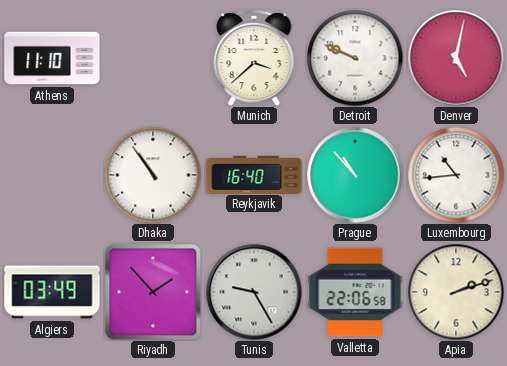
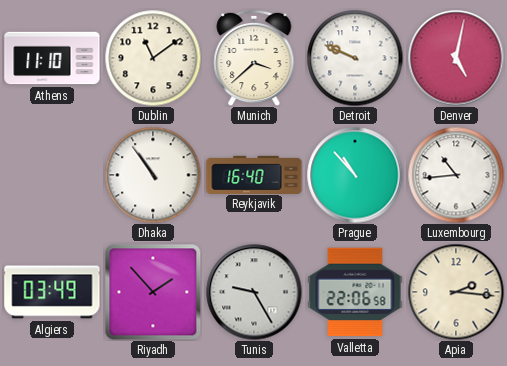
Dublin: none -> 11:09 (153, 58)
Apia: 2:12 -> 2:16 (456, 292)
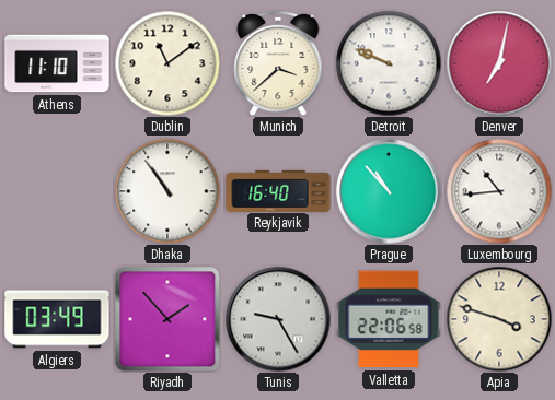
Denver: 5:02 -> 7:02 (499, 63)
Apia: 2:16 -> 3:48 (499, 319)
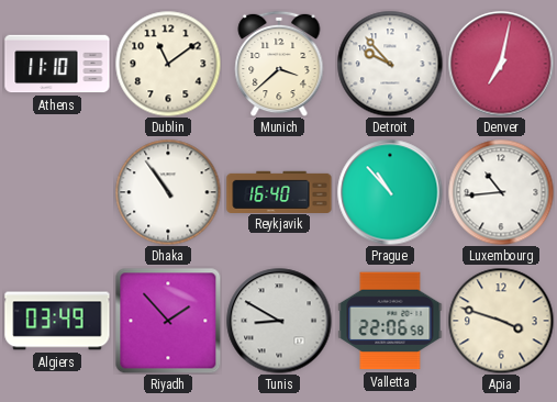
Detroit: 9:49 -> 9:53 (390, 64)
Tunis: 9:25 -> 8:50 (279, 321)
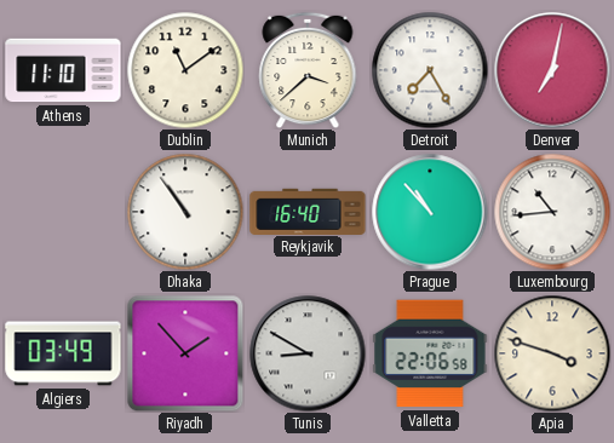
Detroit: 9:53 -> 7:25 (430, 70)
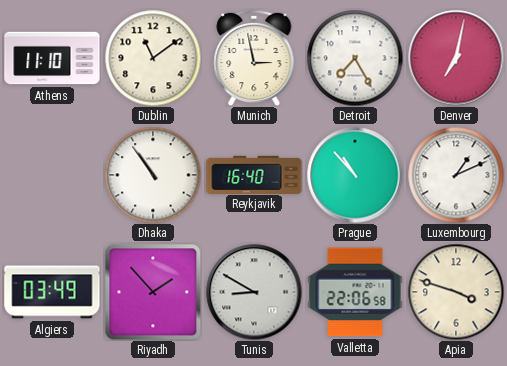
Munich: 3:38 -> 2:58 (254, 58)
Luxembourg: 10:44 -> 1:11 (456, 175)
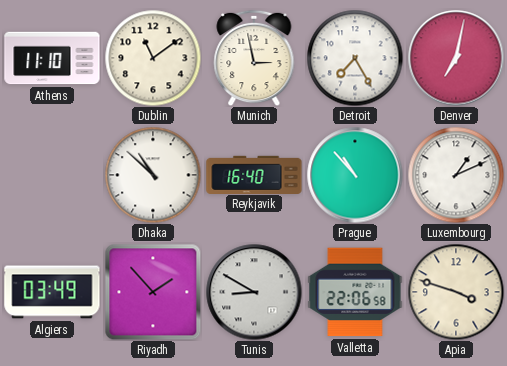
Dhaka: 10:54 -> 10:52 (153, 175)
